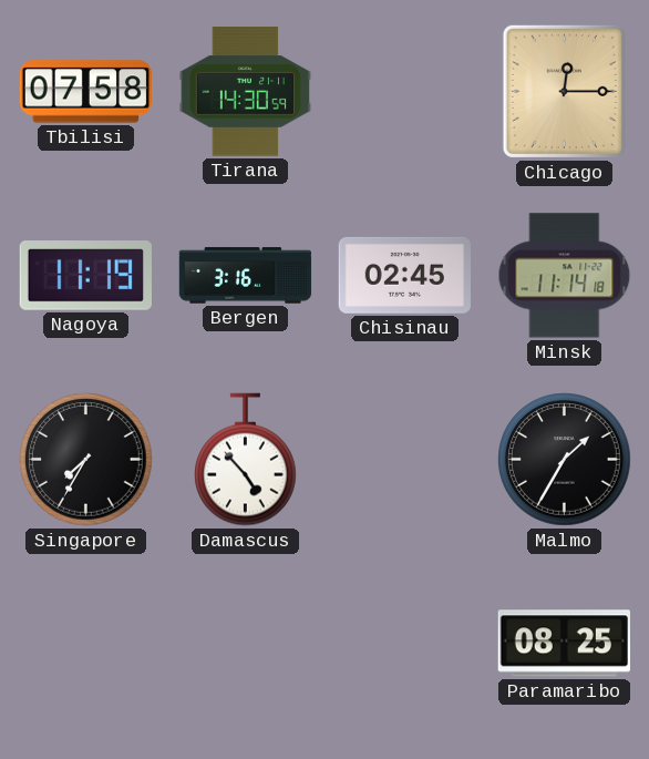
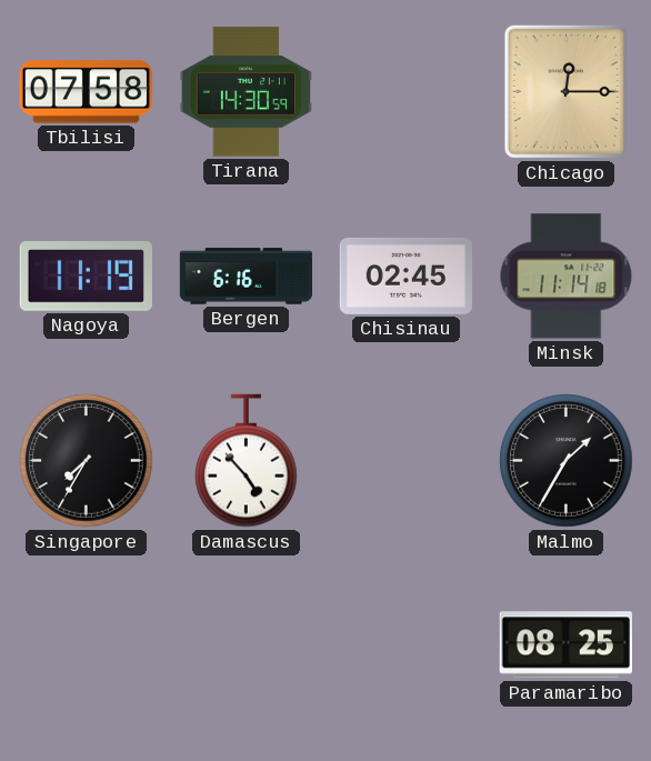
Bergen: 3:16 -> 6:16 (247, 277)
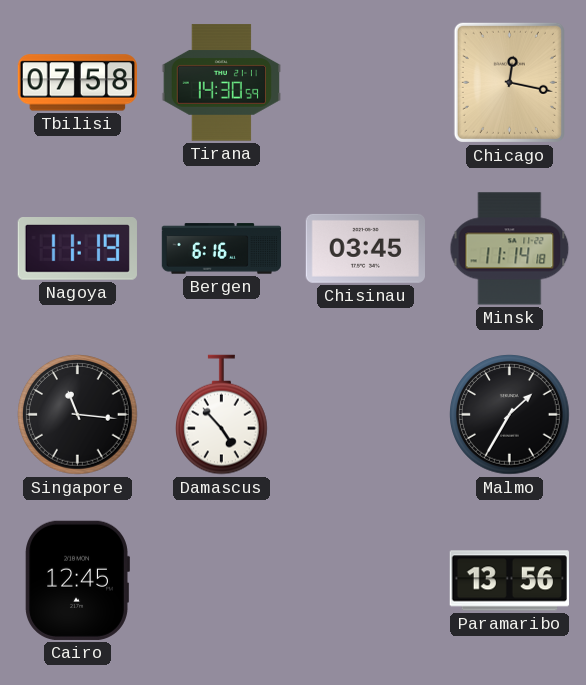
Chicago: 12:15 -> 12:17 (509, 82)
Chisinau: 02:45 -> 03:45 (365, 248)
Singapore: 7:35 -> 11:16 (78, 415)
Cairo: none -> 12:45 (77, 580)
Paramaribo: 08:25 -> 13:56 (509, 581)
